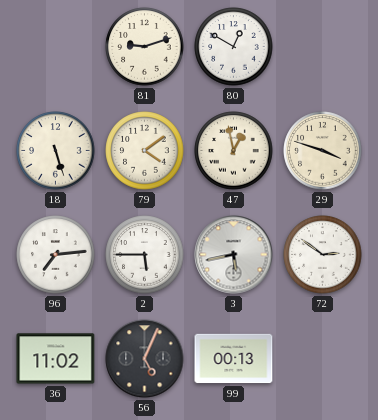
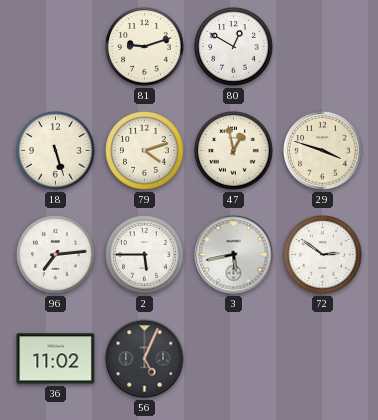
79: 4:09 -> 4:12 (145, 151)
99: 00:13 -> none (234, 359)
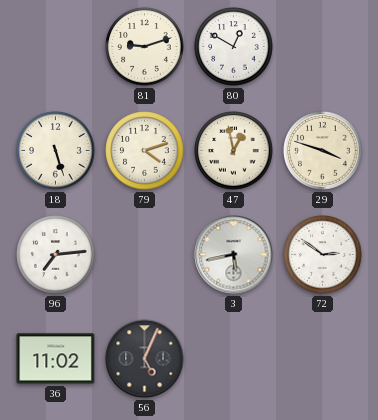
2: 5:45 -> none (145, 255)
